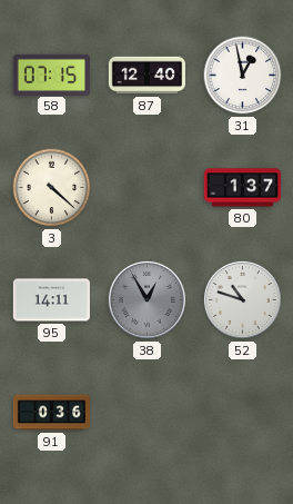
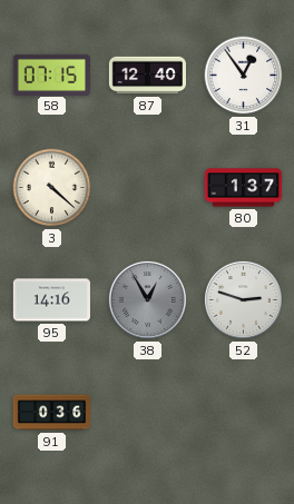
31: 12:58 -> 12:54 (244, 76)
95: 14:11 -> 14:16 (51, 300)
52: 10:48 -> 2:48 (243, 299)
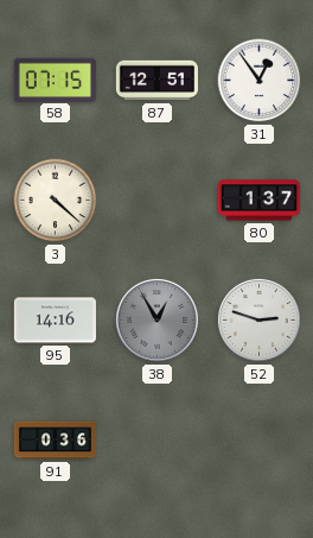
87: 12:40 -> 12:51 (156, 81)
